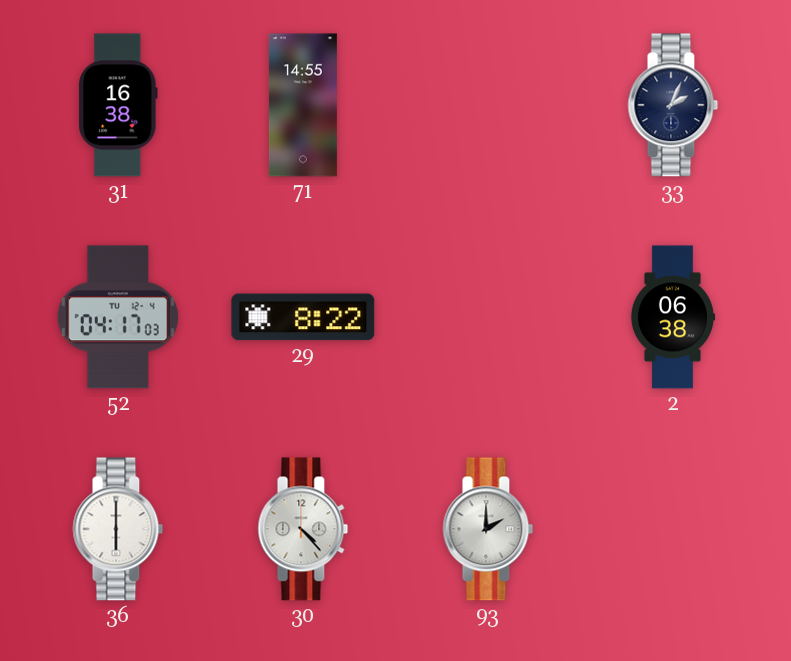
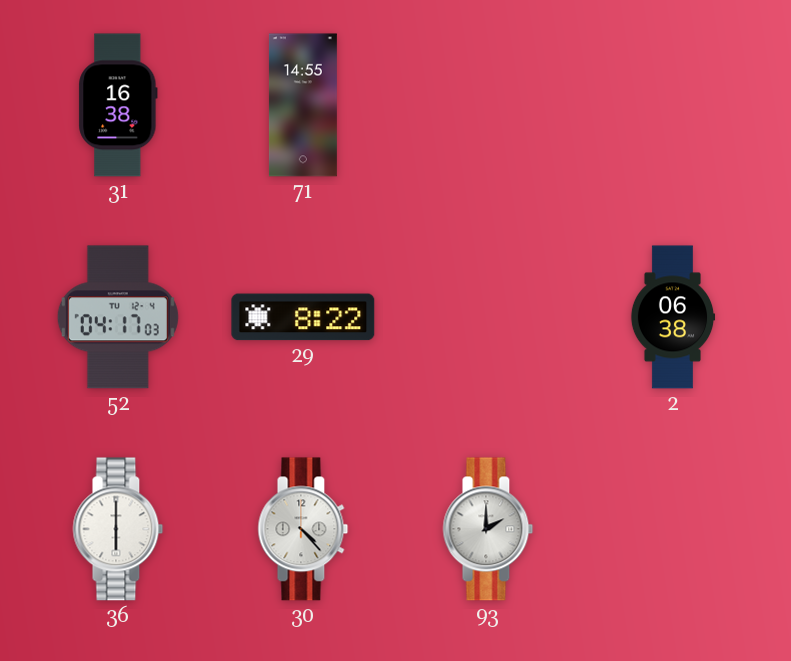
33: 2:04 -> none (673, 105)
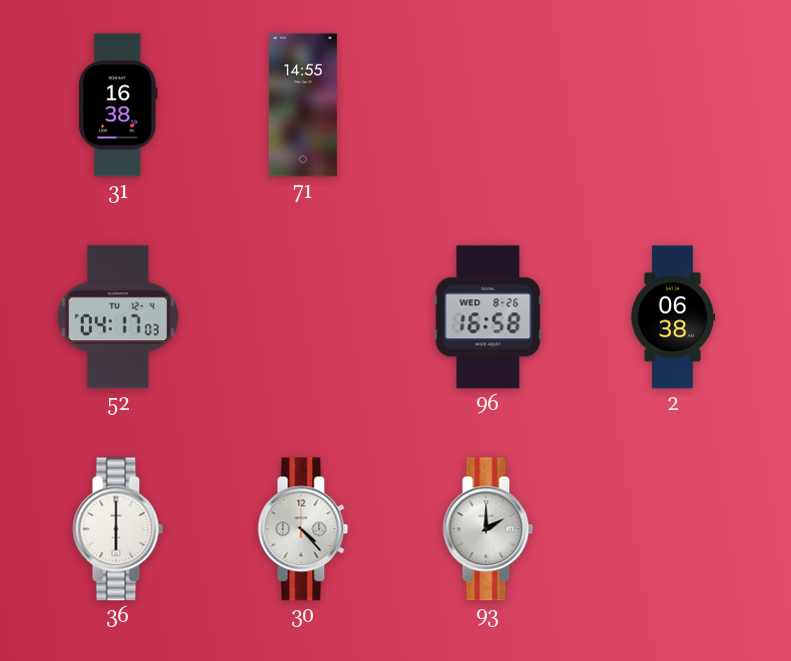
29: 8:22 -> none (303, 317)
96: none -> 16:58 (488, 317)
